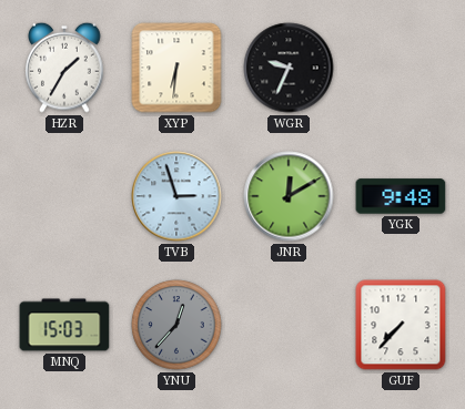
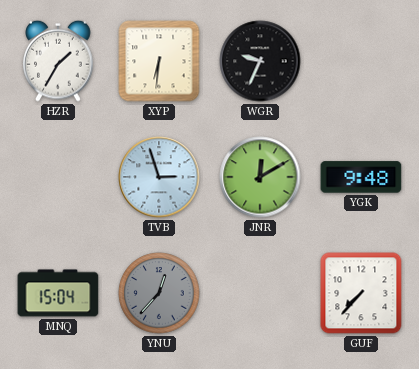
MNQ: 15:03 -> 15:04 (58, 293)
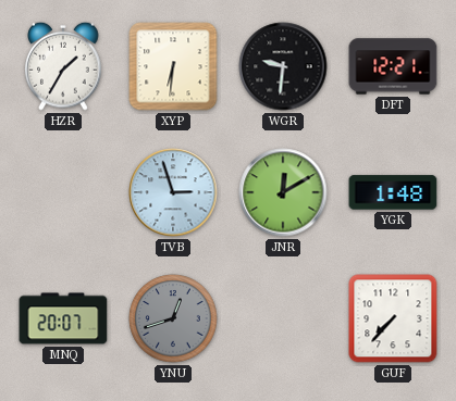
WGR: 9:34 -> 9:31 (283, 66)
DFT: none -> 12:21 (393, 66)
YGK: 9:48 -> 1:48 (393, 192)
MNQ: 15:04 -> 20:07 (63, 318)
YNU: 12:37 -> 12:42 (173, 318)
